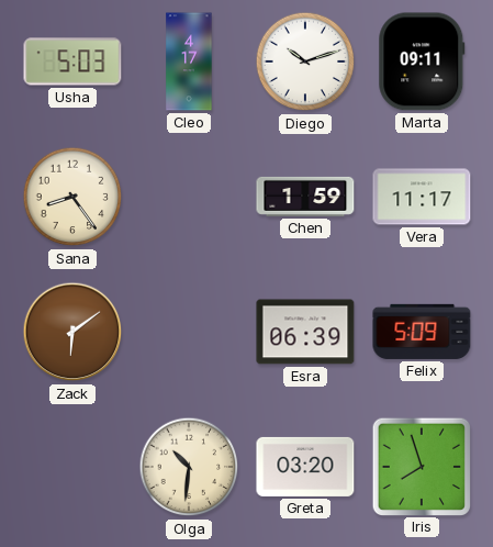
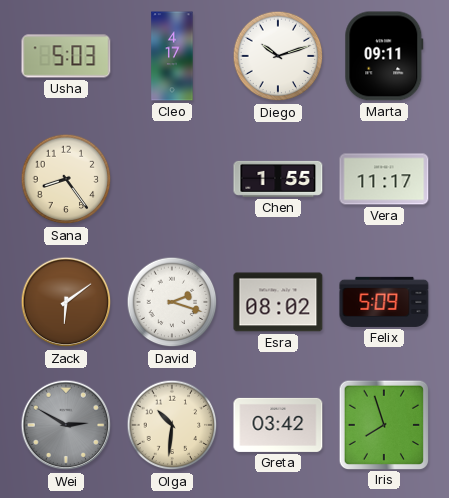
Chen: 1:59 -> 1:55 (278, 179)
David: none -> 2:18 (172, 302)
Esra: 06:39 -> 08:02 (278, 302)
Wei: none -> 2:50 (66, 425)
Greta: 03:20 -> 03:42 (278, 425)
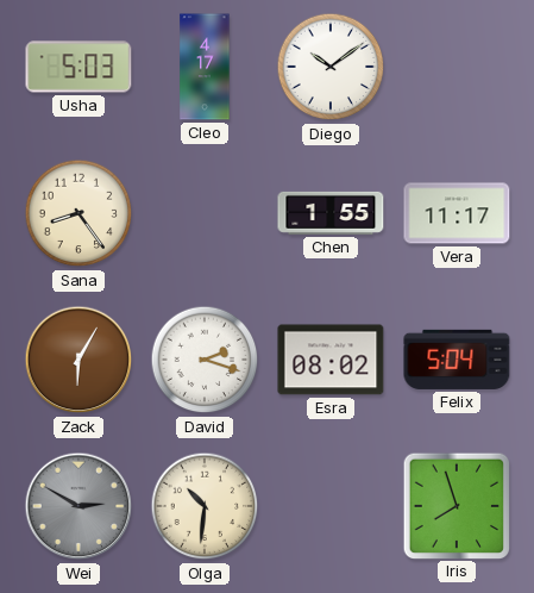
Diego: 10:12 -> 10:09 (331, 67)
Marta: 09:11 -> none (384, 56)
Zack: 6:09 -> 6:05 (78, 360)
Felix: 5:09 -> 5:04 (457, 360)
Greta: 03:42 -> none (278, 425)
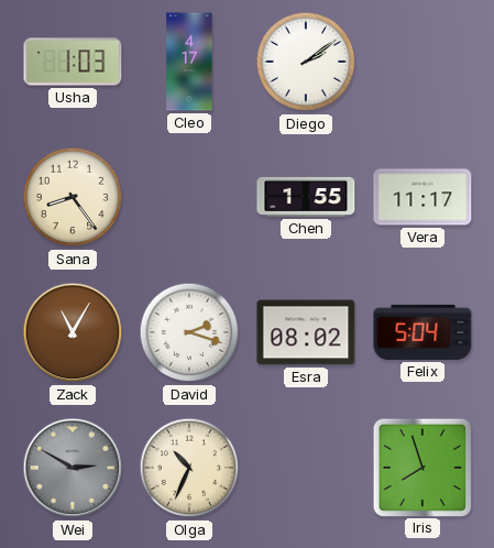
Usha: 5:03 -> 1:03 (73, 62)
Diego: 10:09 -> 2:09 (306, 62)
Zack: 6:05 -> 11:05 (73, 332)
Olga: 10:31 -> 10:34 (189, 468)
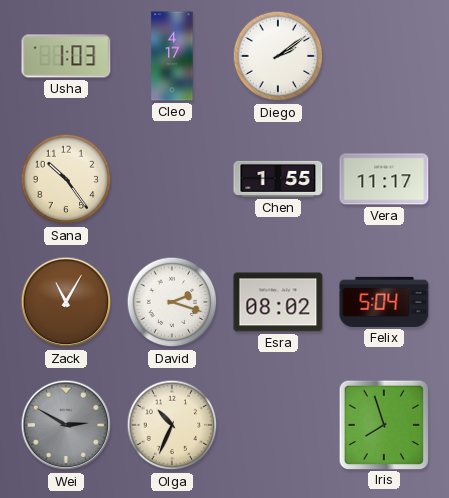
Sana: 8:24 -> 10:24 (66, 179)
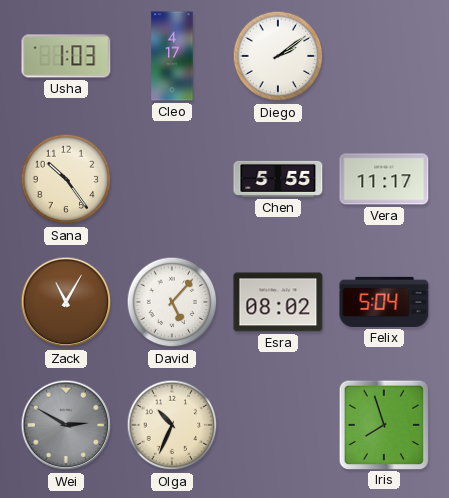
Chen: 1:55 -> 5:55 (278, 179)
David: 2:18 -> 5:07 (172, 302)
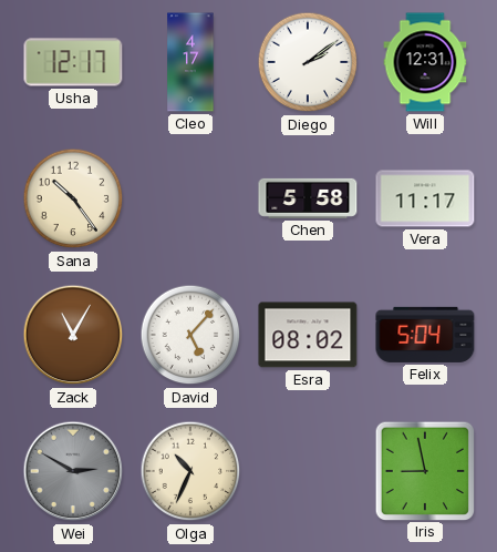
Usha: 1:03 -> 12:17 (73, 62)
Will: none -> 12:31 (425, 62)
Chen: 5:55 -> 5:58 (308, 198)
Iris: 7:57 -> 8:58 (424, 470)
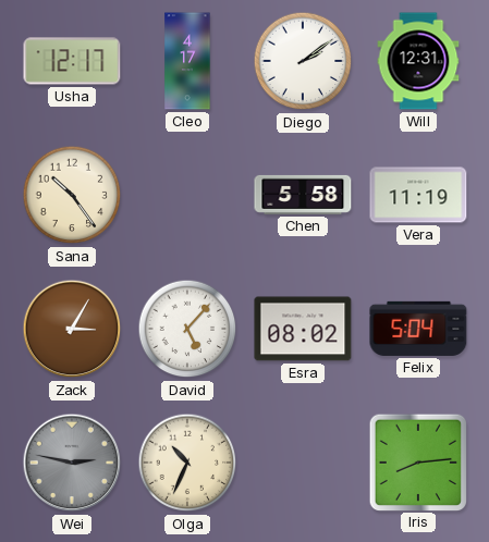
Vera: 11:17 -> 11:19 (418, 195)
Zack: 11:05 -> 3:05 (72, 329)
Wei: 2:50 -> 2:47 (72, 463)
Iris: 8:58 -> 8:14 (417, 461)
